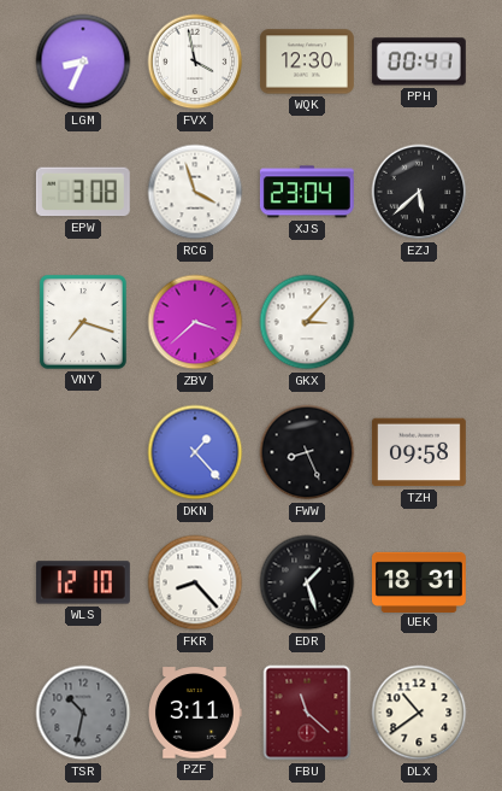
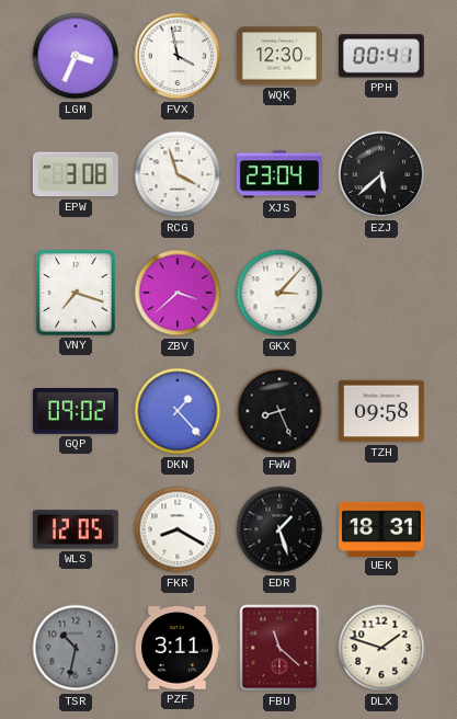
LGM: 8:34 -> 3:34 (76, 56)
GQP: none -> 09:02 (76, 412)
WLS: 12:10 -> 12:05 (76, 529)
FKR: 8:23 -> 8:20 (178, 529)
DLX: 10:39 -> 1:48 (381, 648)
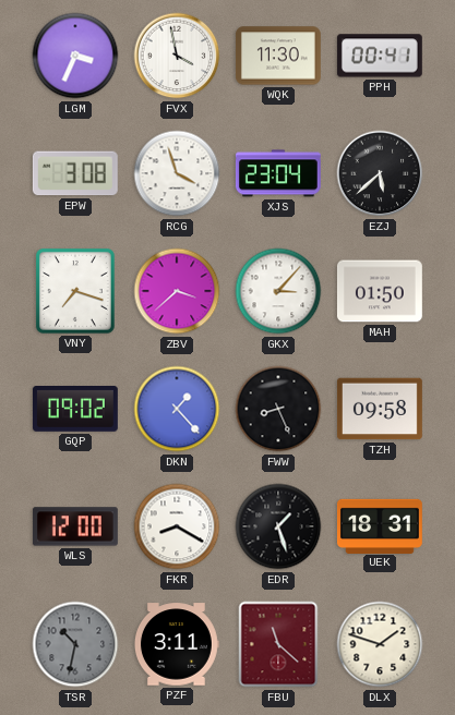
WQK: 12:30 -> 11:30 (278, 56)
MAH: none -> 01:50 (380, 291)
WLS: 12:05 -> 12:00 (75, 526)
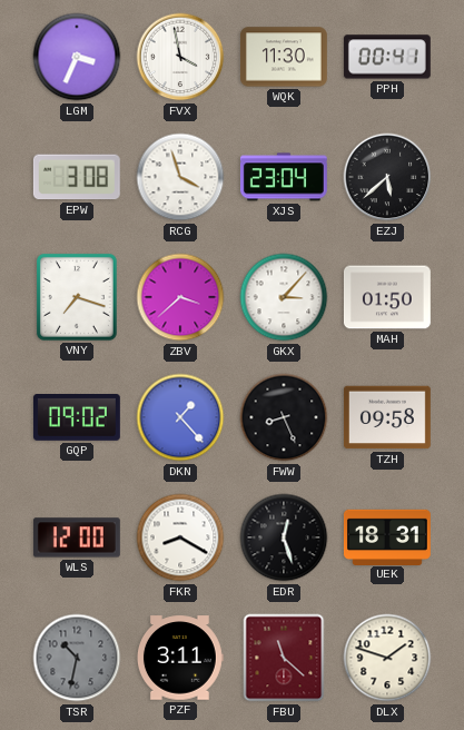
EDR: 1:27 -> 12:27 (284, 537)
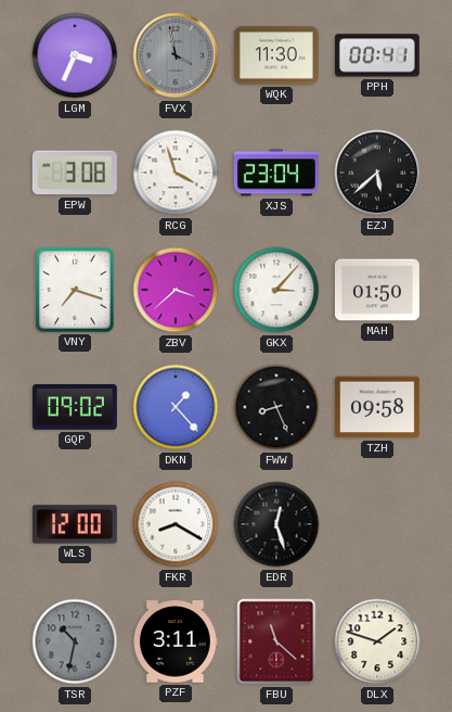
FVX dial: white -> grey (176, 55)
UEK: 18:31 -> none (387, 536)
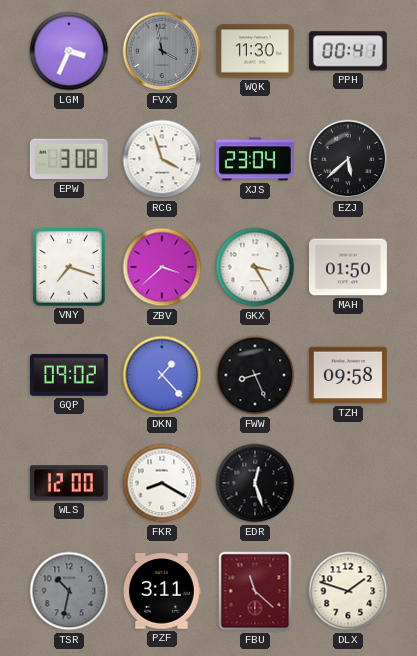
GKX: 3:07 -> 3:25 (255, 267)
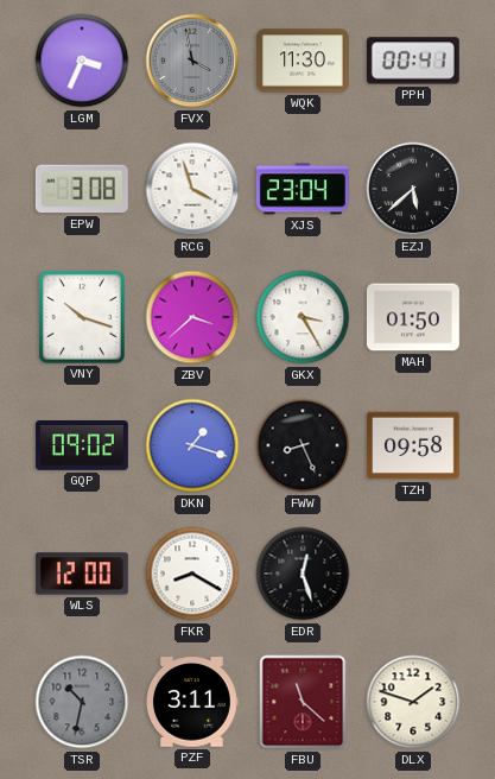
VNY: 7:18 -> 10:18 (82, 317)
DKN: 1:23 -> 1:18 (192, 445)
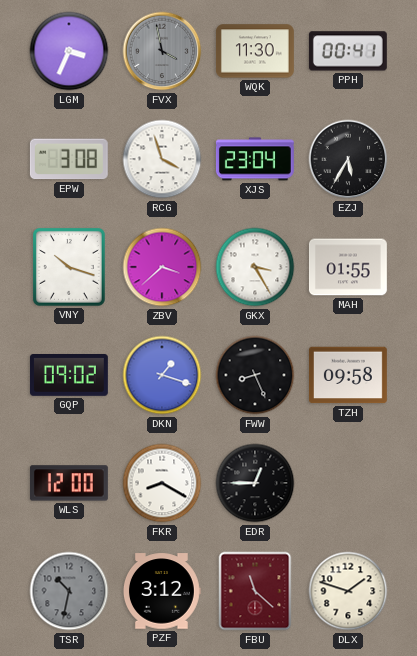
EZJ: 5:38 -> 5:35 (348, 159)
MAH: 01:50 -> 01:55 (348, 267)
EDR: 12:27 -> 12:45 (255, 483)
PZF: 3:11 -> 3:12 (161, 591)
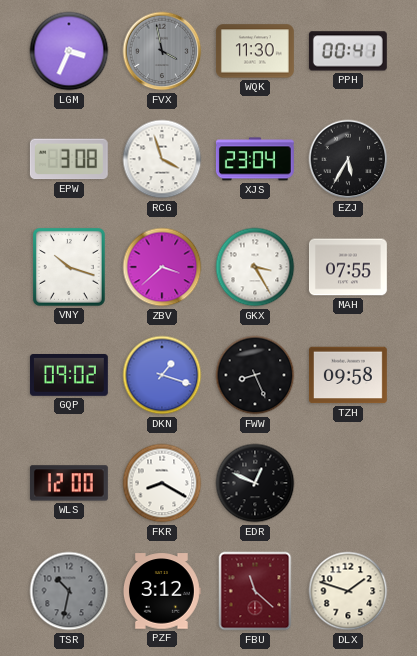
MAH: 01:55 -> 07:55 (348, 267)
EDR: 12:45 -> 12:49 (255, 483)
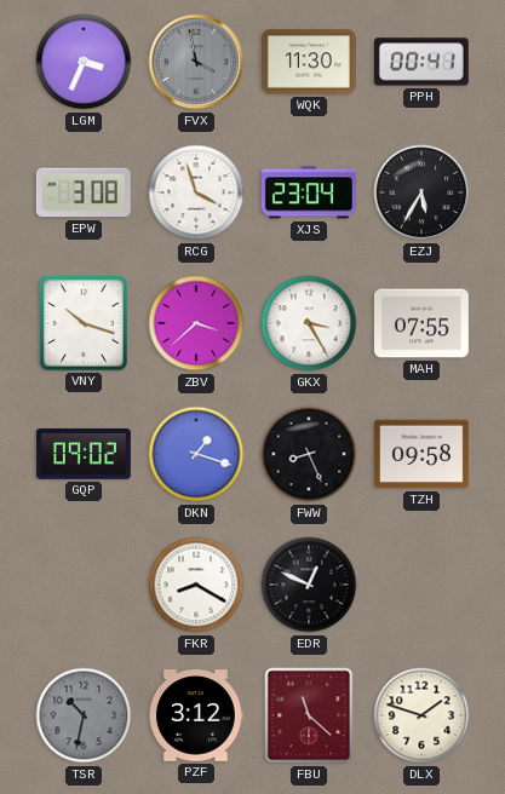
WLS: 12:00 -> none (69, 483)
